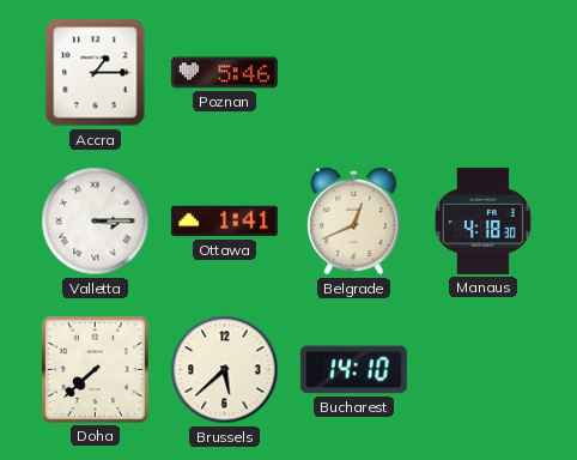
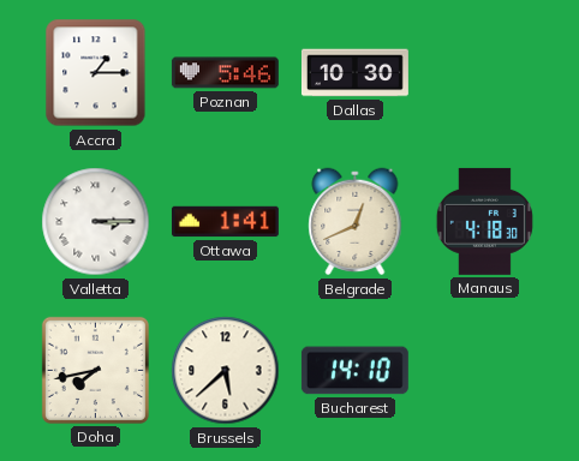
Dallas: none -> 10:30 (354, 73)
Doha: 7:38 -> 7:43 (95, 370)
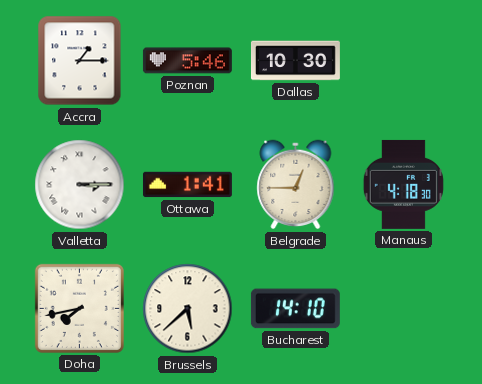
Belgrade: 12:41 -> 12:45 (296, 185)
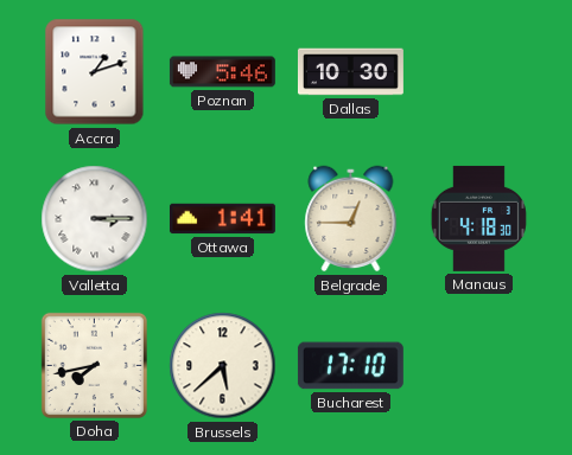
Accra: 1:15 -> 1:12 (95, 72)
Bucharest: 14:10 -> 17:10 (350, 366)
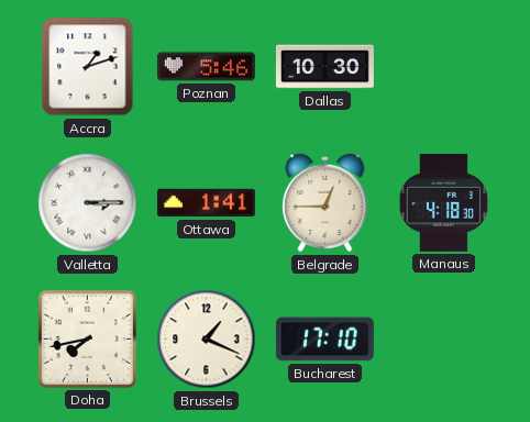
Brussels: 5:38 -> 1:19 (207, 340)
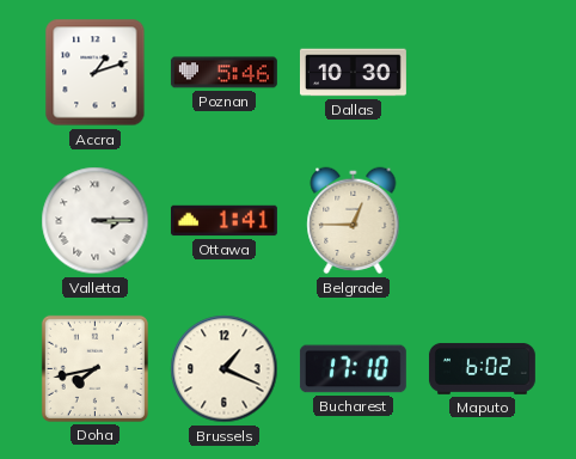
Manaus: 4:18 -> none (443, 202)
Maputo: none -> 6:02 (482, 368)
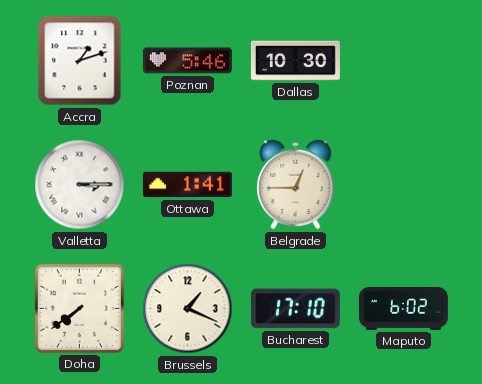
Doha: 7:43 -> 7:39 (79, 308)
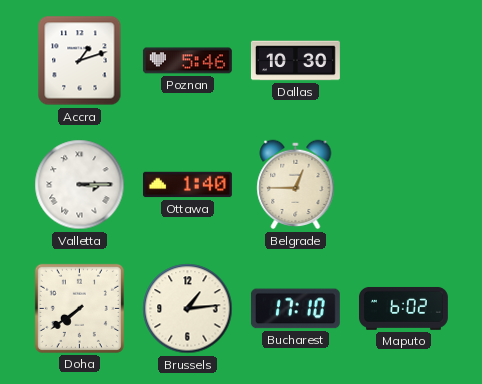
Ottawa: 1:41 -> 1:40 (187, 185)
Brussels: 1:19 -> 1:14 (188, 309)
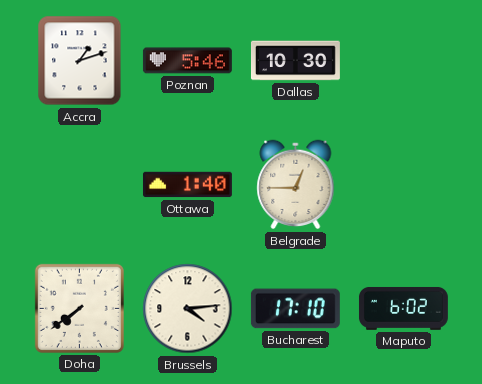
Valletta: 3:15 -> none (80, 185)
Brussels: 1:14 -> 4:14 (188, 309)
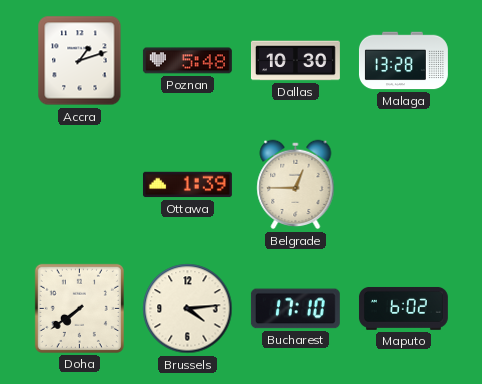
Poznan: 5:46 -> 5:48 (187, 61)
Malaga: none -> 13:28 (403, 61)
Ottawa: 1:40 -> 1:39 (187, 185)
